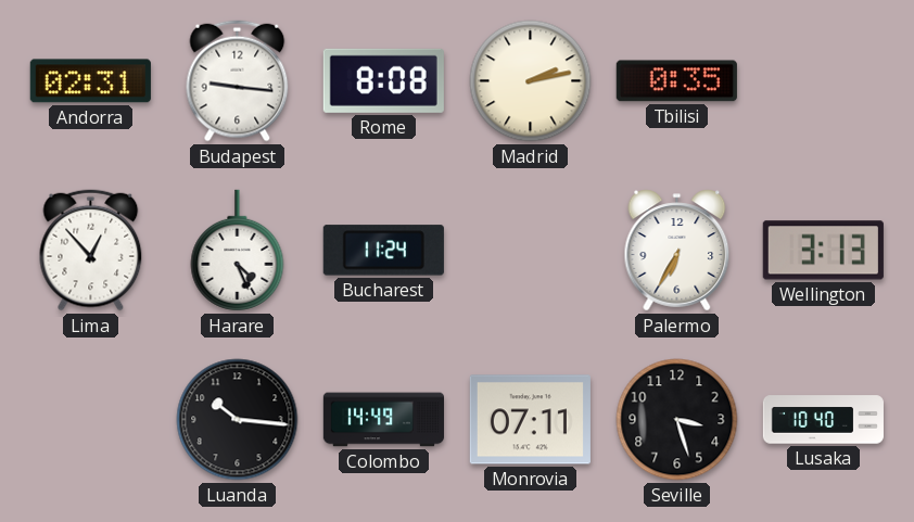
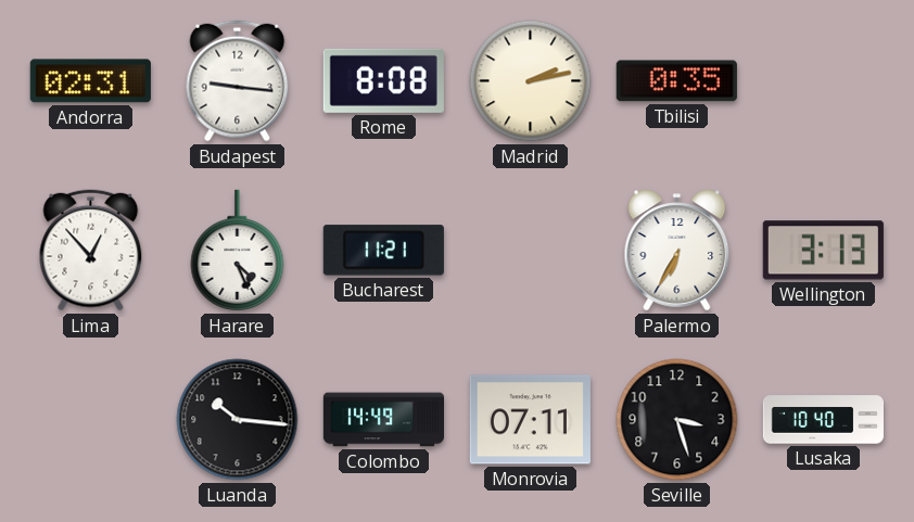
Bucharest: 11:24 -> 11:21 (383, 251)
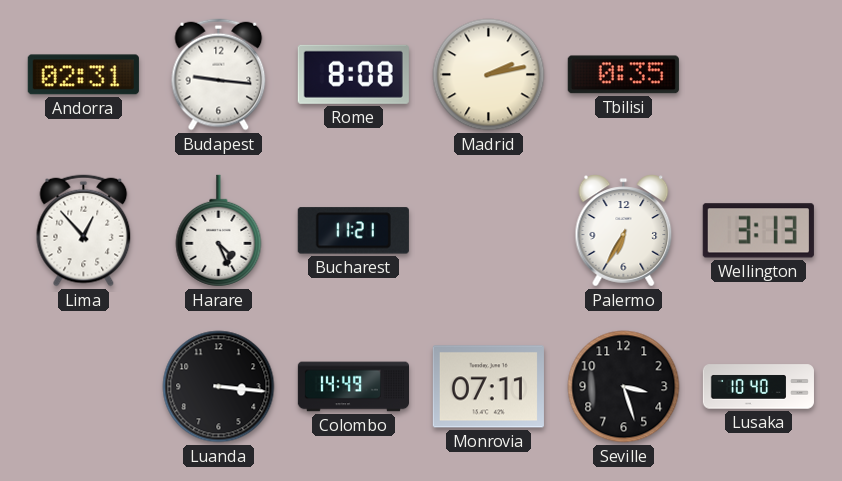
Luanda: 10:16 -> 3:16 (219, 387)
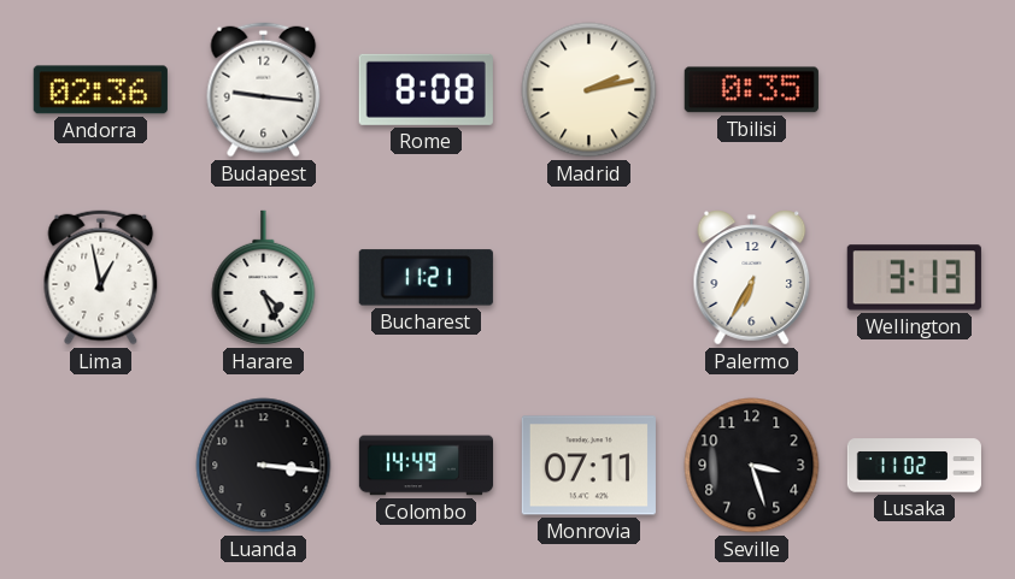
Andorra: 02:31 -> 02:36 (100, 90)
Lima: 12:53 -> 12:58 (101, 278)
Lusaka: 10:40 -> 11:02 (914, 466)
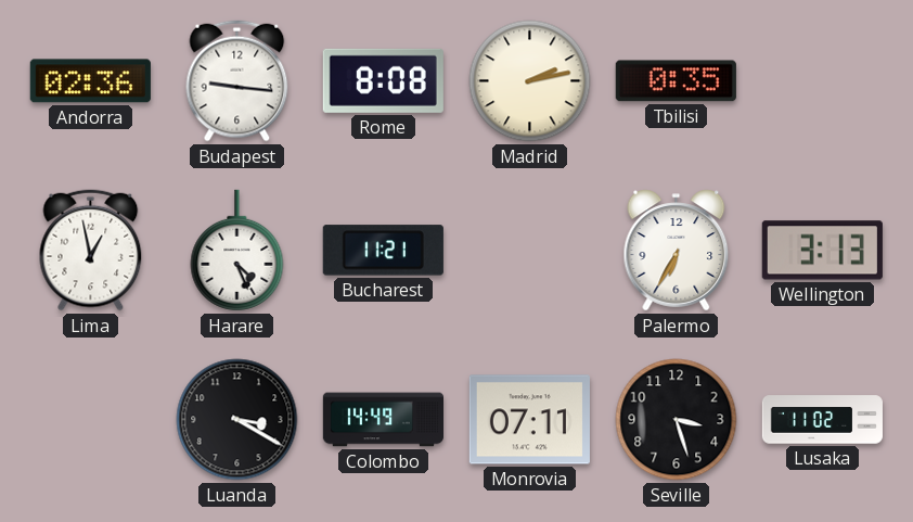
Luanda: 3:16 -> 3:20 (237, 420)
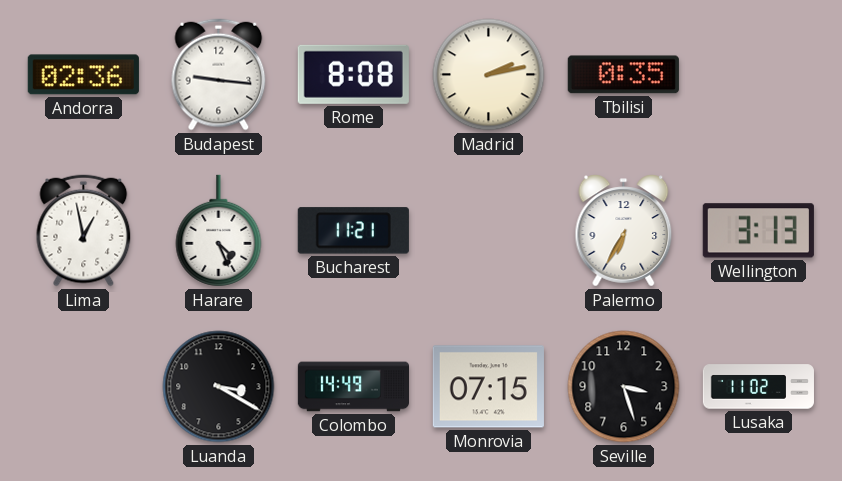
Monrovia: 07:11 -> 07:15 (488, 387)
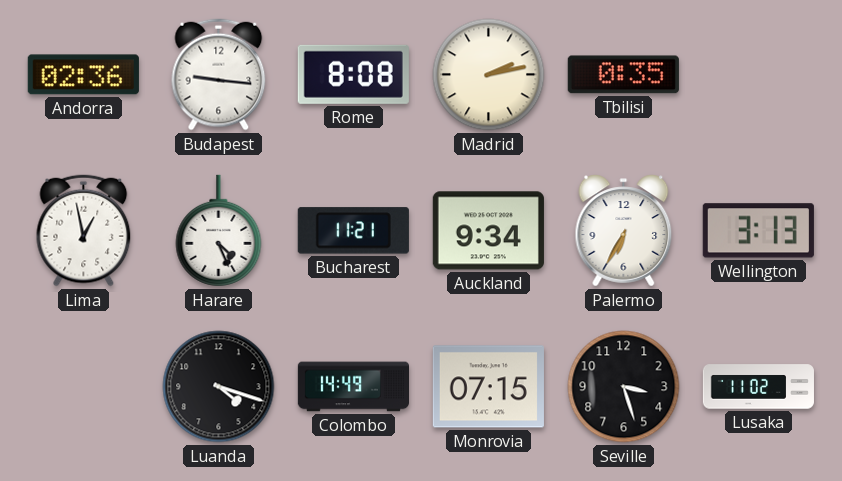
Auckland: none -> 9:34 (488, 231)
Luanda: 3:20 -> 4:18 (219, 387)
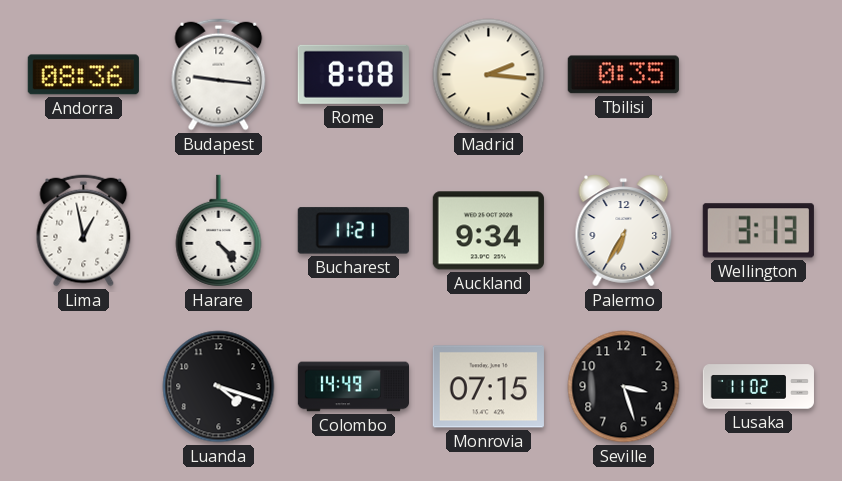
Andorra: 02:36 -> 08:36 (83, 75)
Madrid: 2:13 -> 2:16 (489, 75)
Harare: 4:26 -> 4:23 (219, 231)
